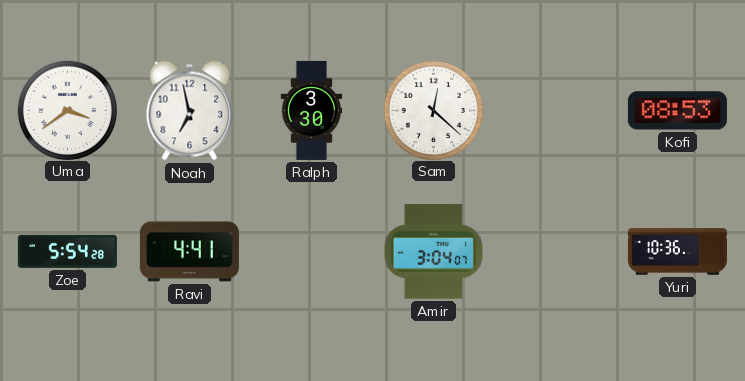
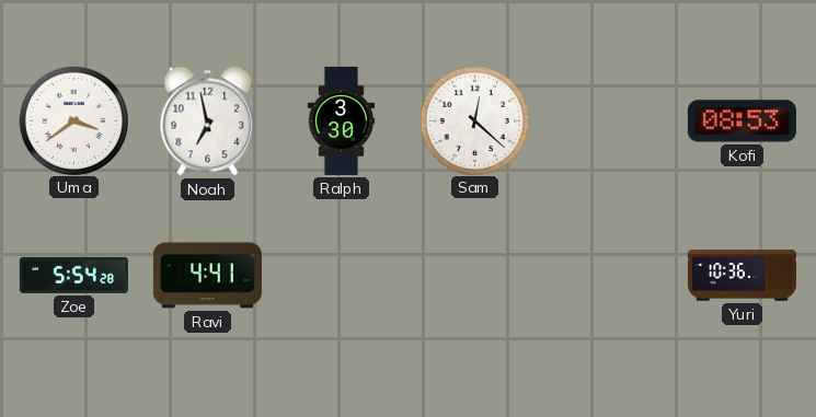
Amir: 3:04 -> none (433, 252)
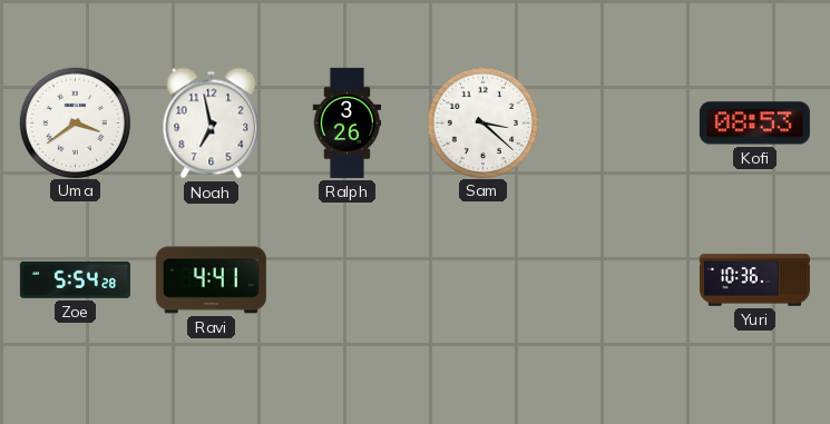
Ralph: 3:30 -> 3:26 (348, 122)
Sam: 12:22 -> 3:22 (482, 122)
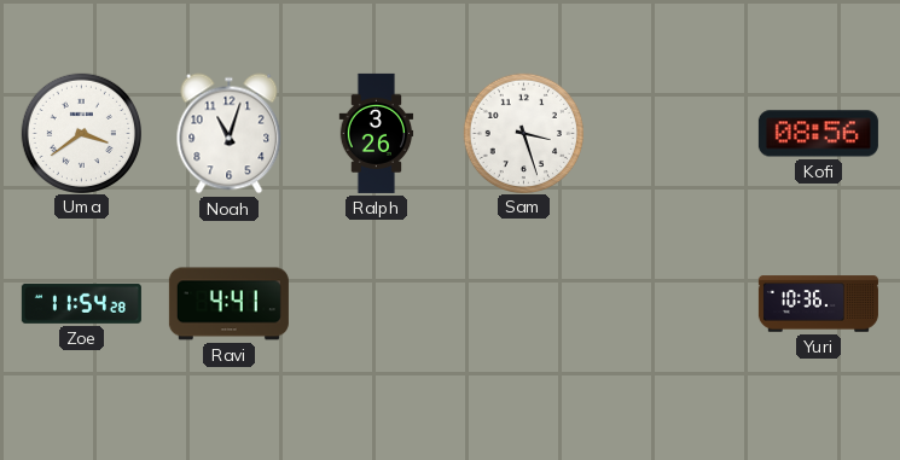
Noah: 6:58 -> 11:03 (230, 134)
Sam: 3:22 -> 3:27 (523, 133)
Kofi: 08:53 -> 08:56 (818, 134)
Zoe: 5:54 -> 11:54 (81, 303)
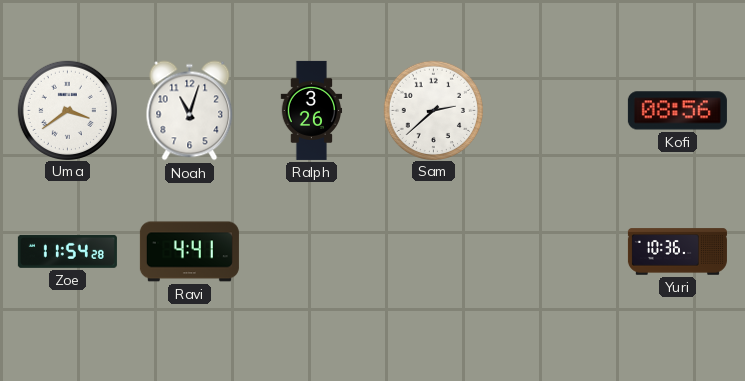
Sam: 3:27 -> 2:38 (433, 110)
